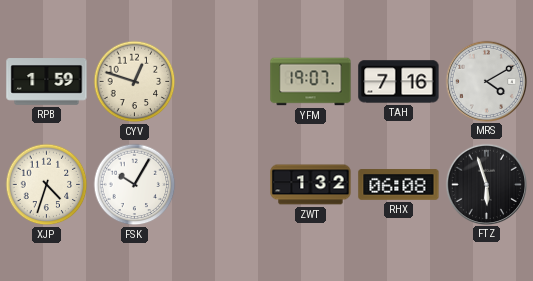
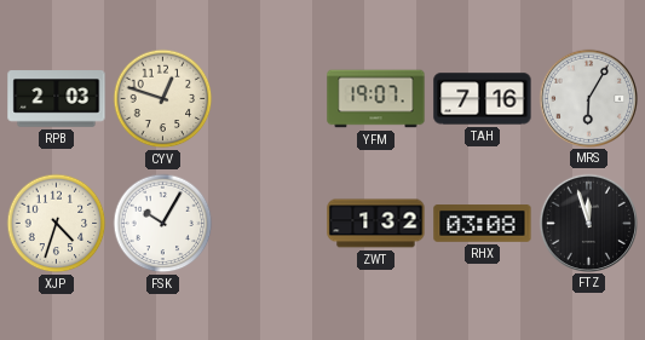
RPB: 1:59 -> 2:03 (57, 99)
MRS: 4:10 -> 6:05 (588, 98)
RHX: 06:08 -> 03:08 (483, 224)
FTZ: 5:57 -> 11:57 (588, 223)
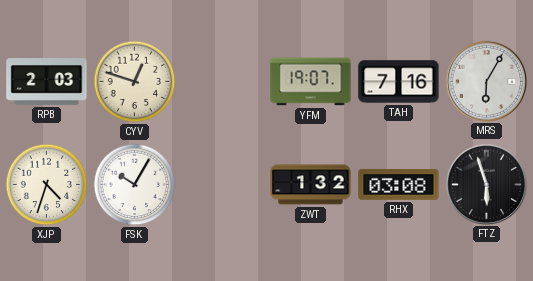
FTZ: 11:57 -> 5:57 (486, 184)
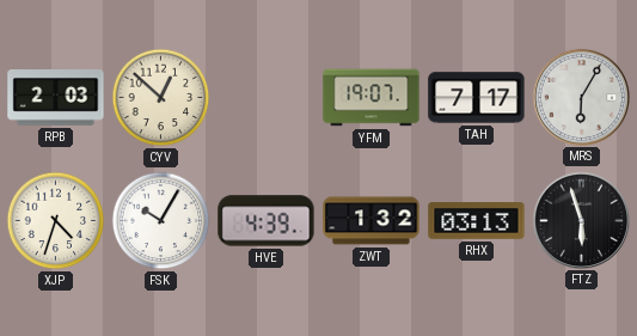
CYV: 12:48 -> 12:52 (161, 98)
TAH: 7:16 -> 7:17 (477, 98)
HVE: none -> 4:39 (267, 221)
RHX: 03:08 -> 03:13 (477, 221)
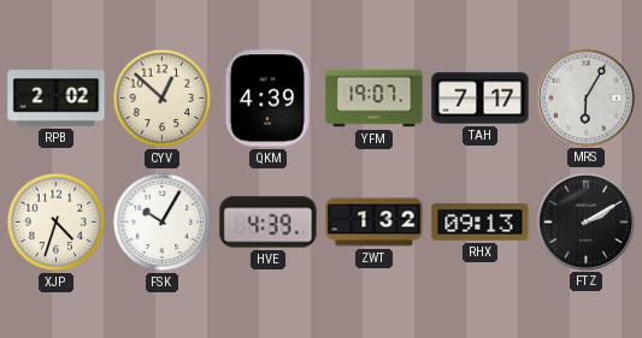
RPB: 2:03 -> 2:02 (57, 99)
QKM: none -> 4:39 (267, 99)
RHX: 03:13 -> 09:13 (481, 223)
FTZ: 5:57 -> 2:10 (585, 221)
